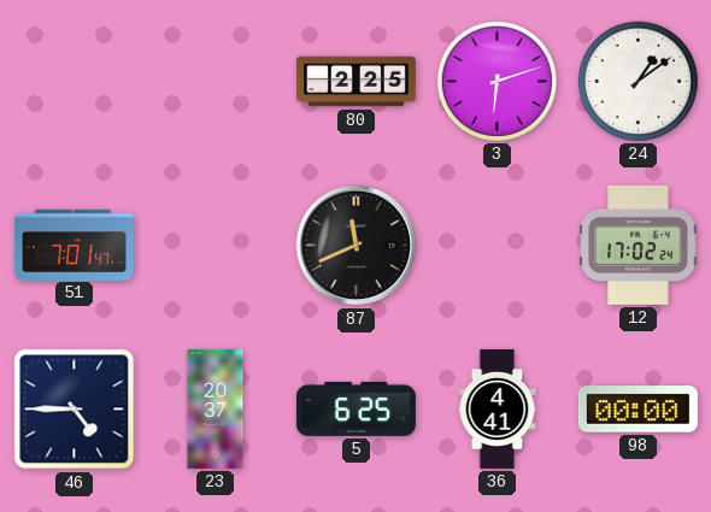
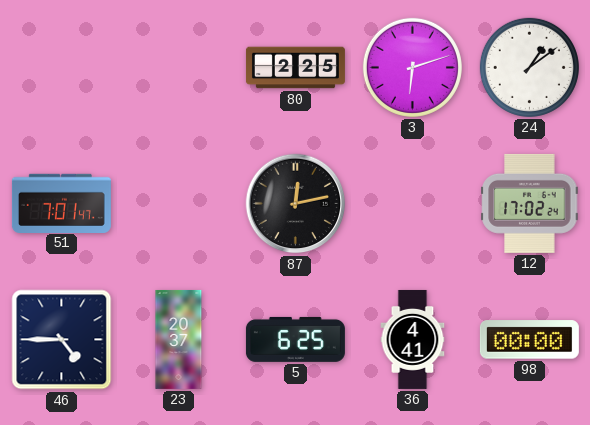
87: 11:41 -> 12:13 (296, 204)
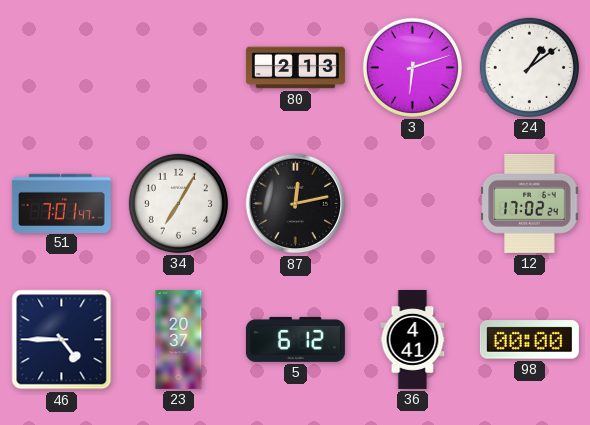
80: 2:25 -> 2:13 (295, 68)
34: none -> 7:05 (178, 203)
5: 6:25 -> 6:12 (295, 339)
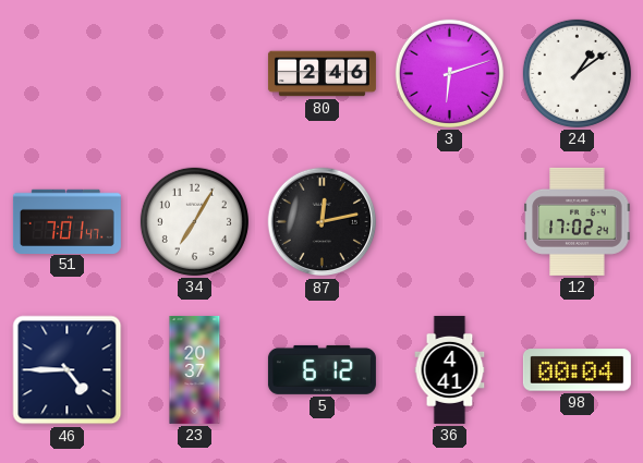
80: 2:13 -> 2:46 (321, 74)
98: 00:00 -> 00:04 (577, 370)
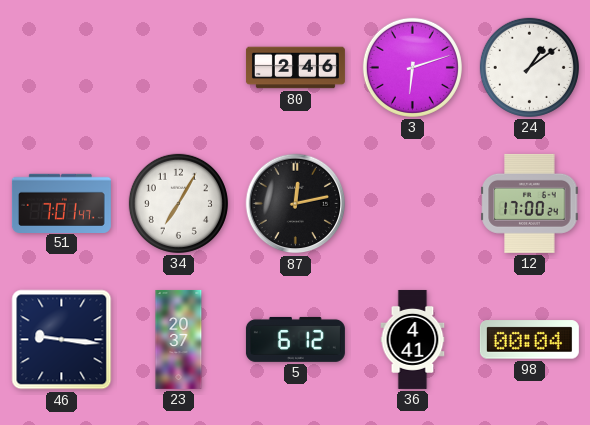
12: 17:02 -> 17:00 (530, 203)
46: 4:45 -> 9:16 (62, 340)
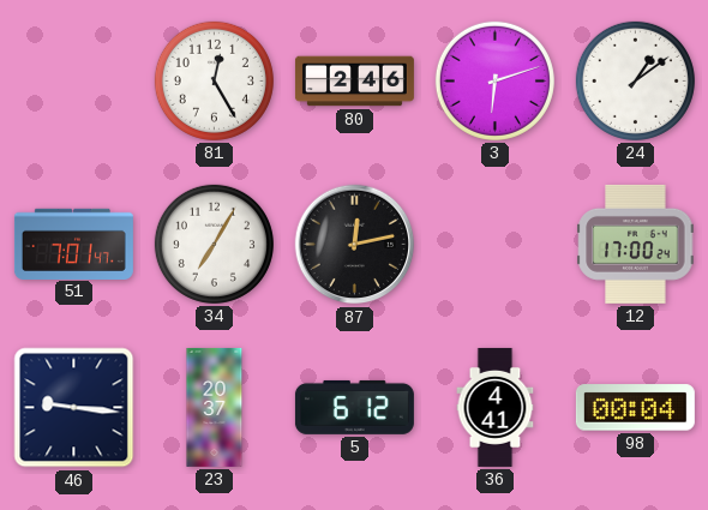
81: none -> 12:25 (214, 80)
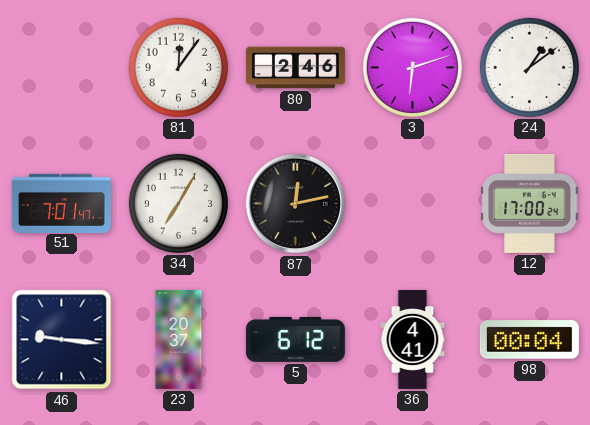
81: 12:25 -> 12:06 (178, 67)
